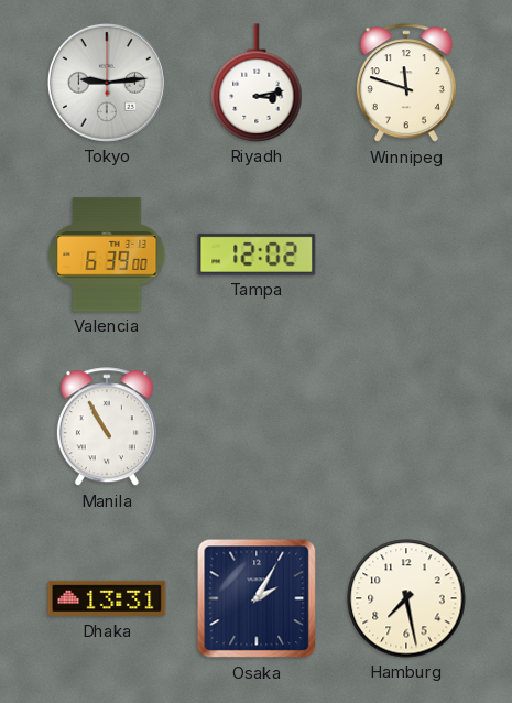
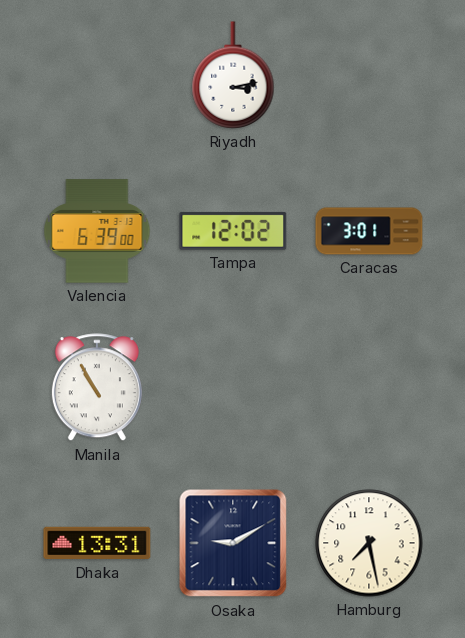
Tokyo: 9:14 -> none (107, 83)
Winnipeg: 11:48 -> none (406, 84)
Caracas: none -> 3:01 (369, 231)
Osaka: 2:05 -> 9:10 (233, 543)
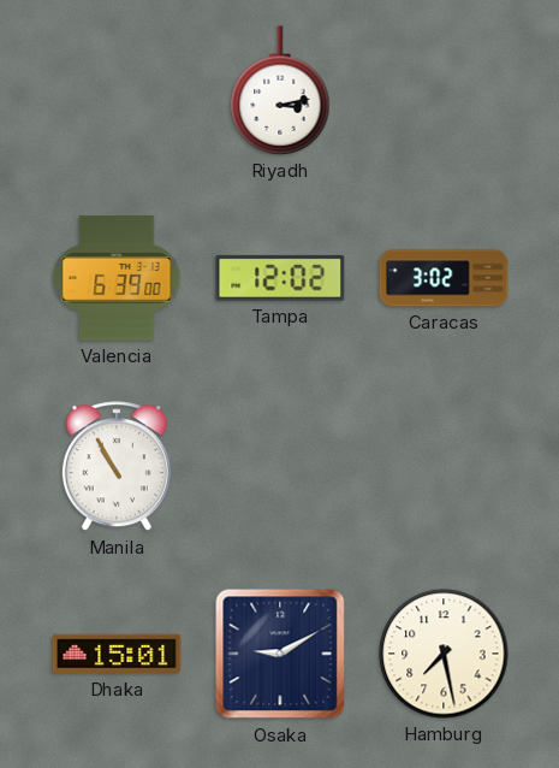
Caracas: 3:01 -> 3:02 (444, 278)
Dhaka: 13:31 -> 15:01 (117, 654)
